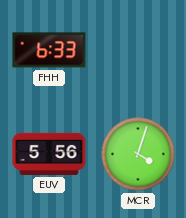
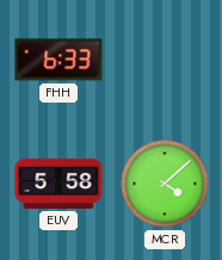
EUV: 5:56 -> 5:58 (58, 184)
MCR: 4:03 -> 4:08 (165, 184)
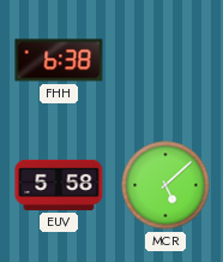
FHH: 6:33 -> 6:38 (59, 60)
MCR: 4:08 -> 5:08 (165, 185)
